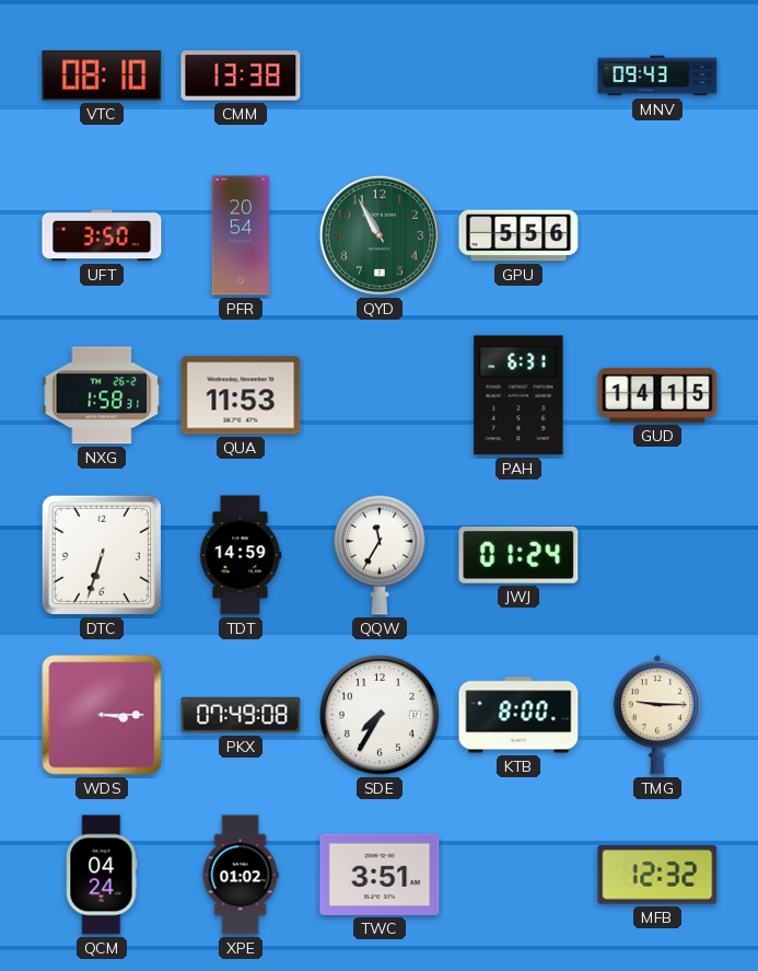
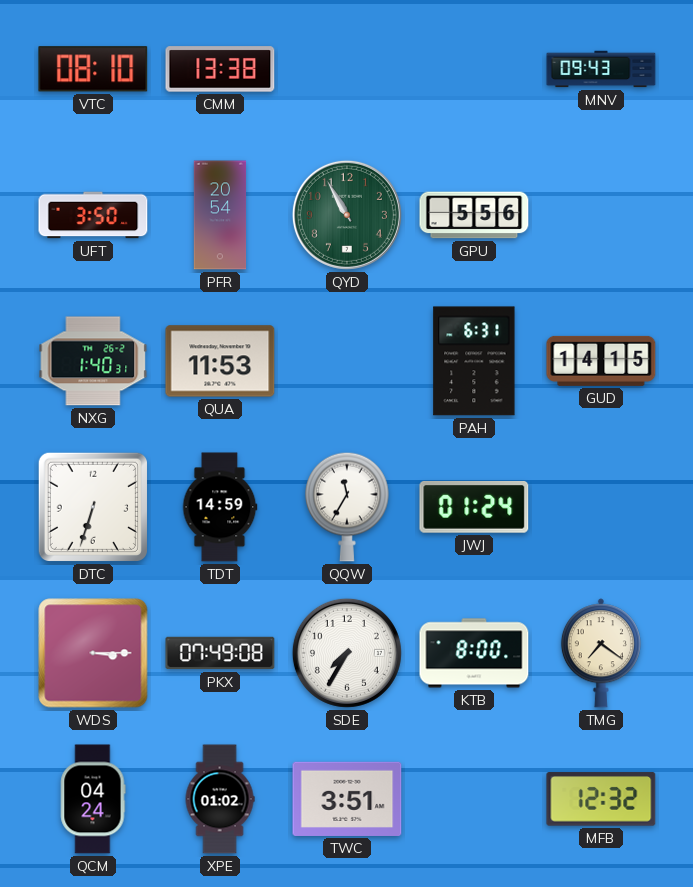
NXG: 1:58 -> 1:40 (93, 361)
TMG: 9:15 -> 7:21 (601, 653)
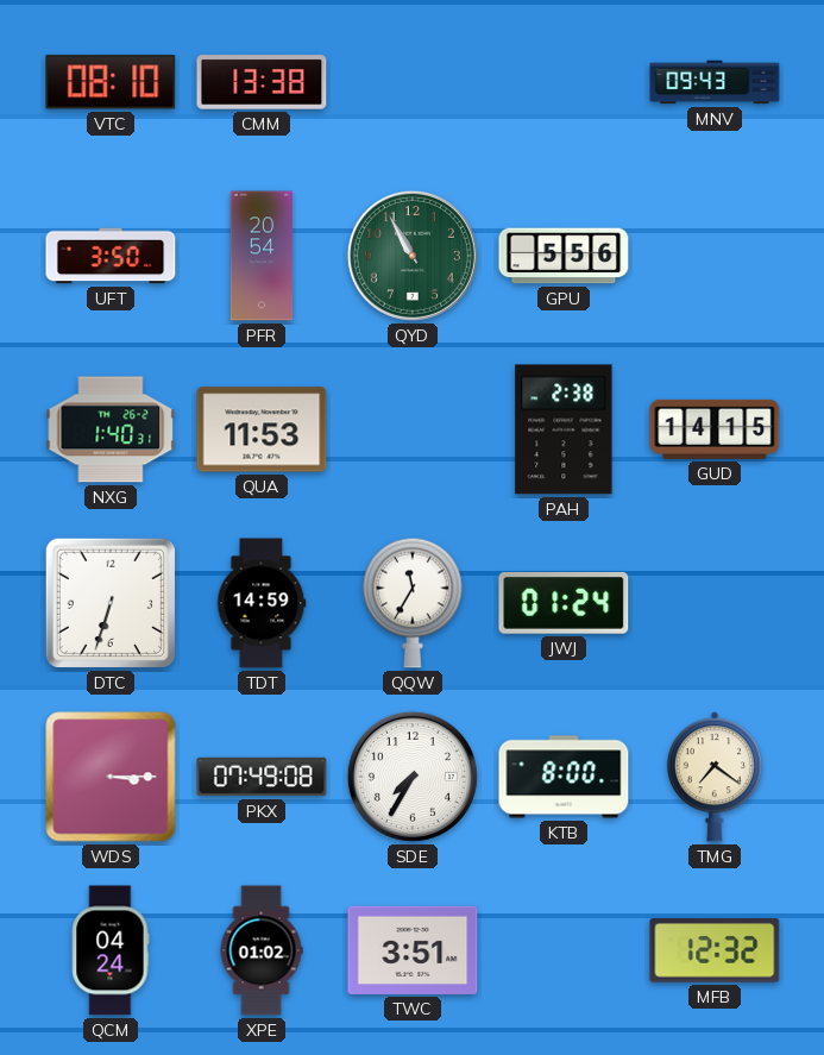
PAH: 6:31 -> 2:38 (564, 429)
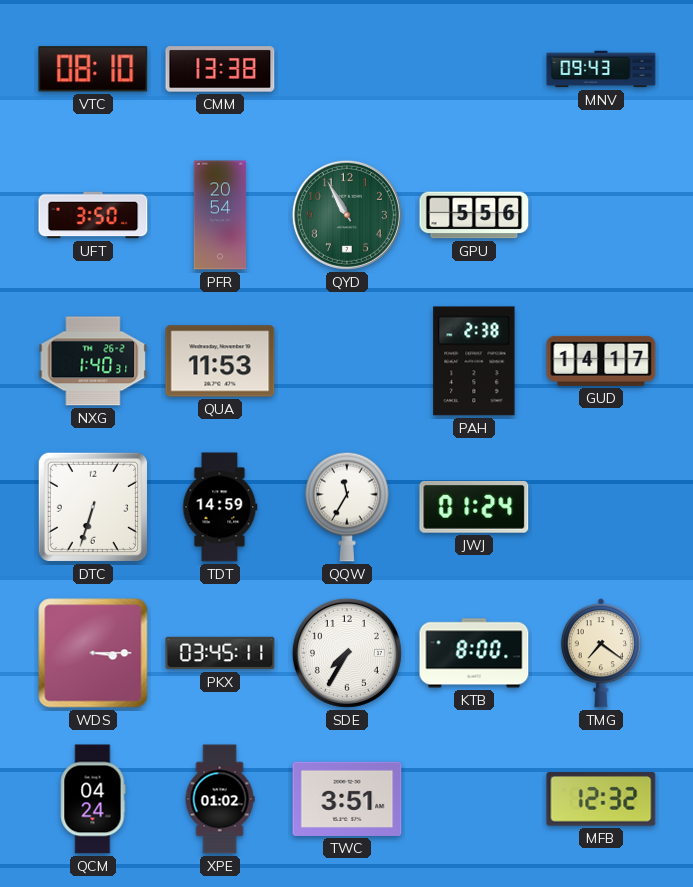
GUD: 14:15 -> 14:17 (601, 361)
PKX: 07:49 -> 03:45 (220, 653)
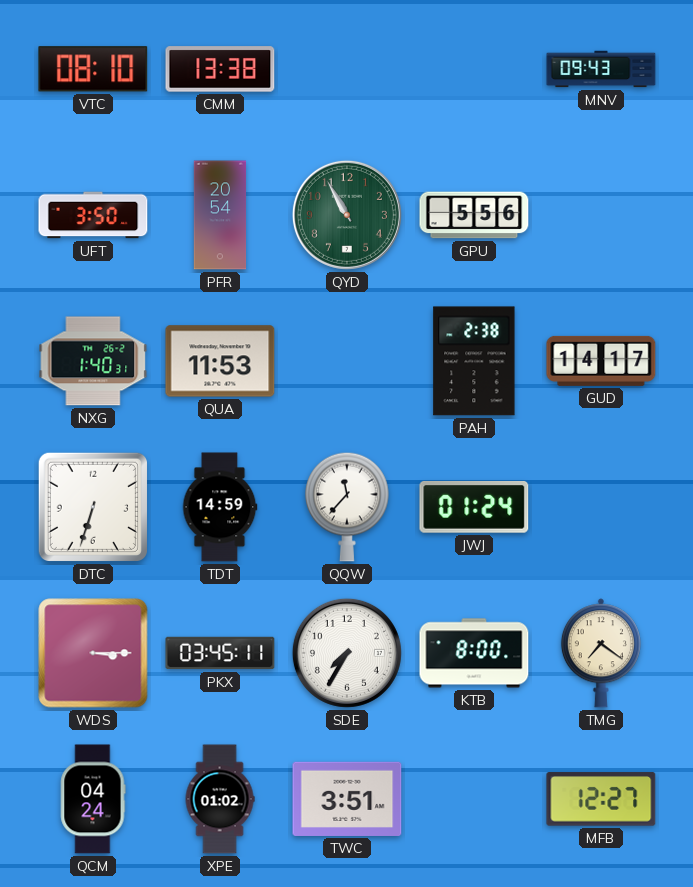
QQW: 11:35 -> 11:37 (347, 507)
MFB: 12:32 -> 12:27 (601, 799)
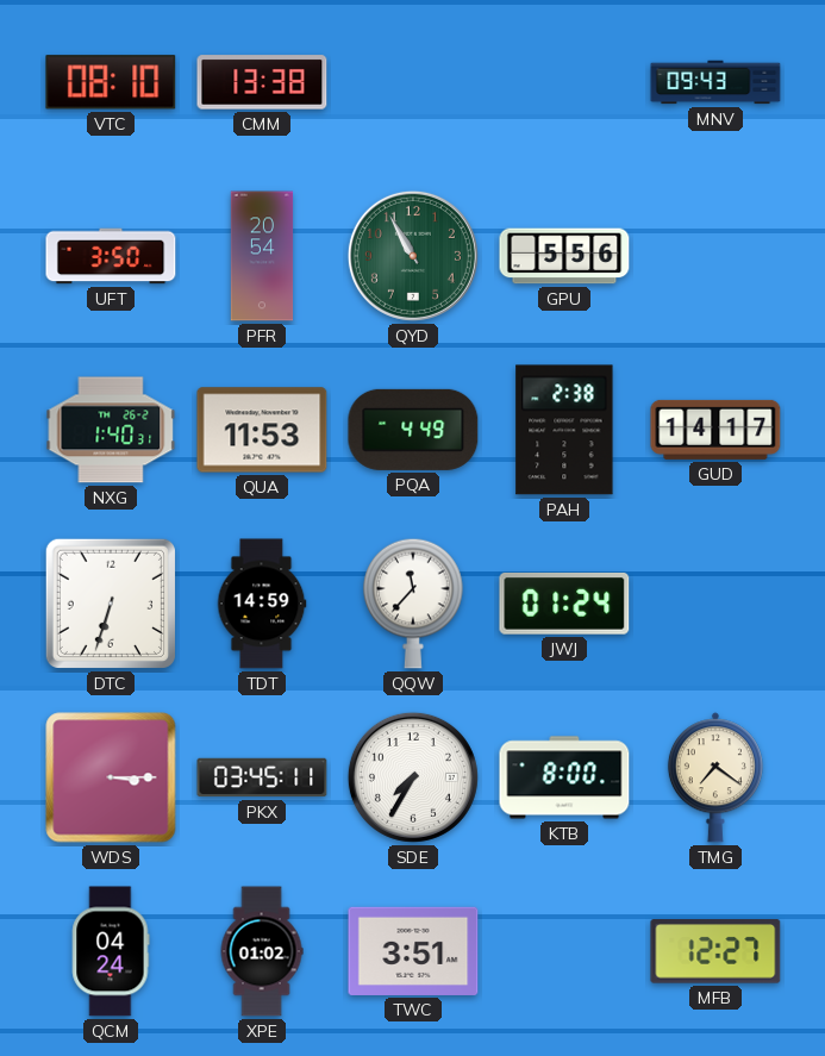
PQA: none -> 4:49 (413, 430)
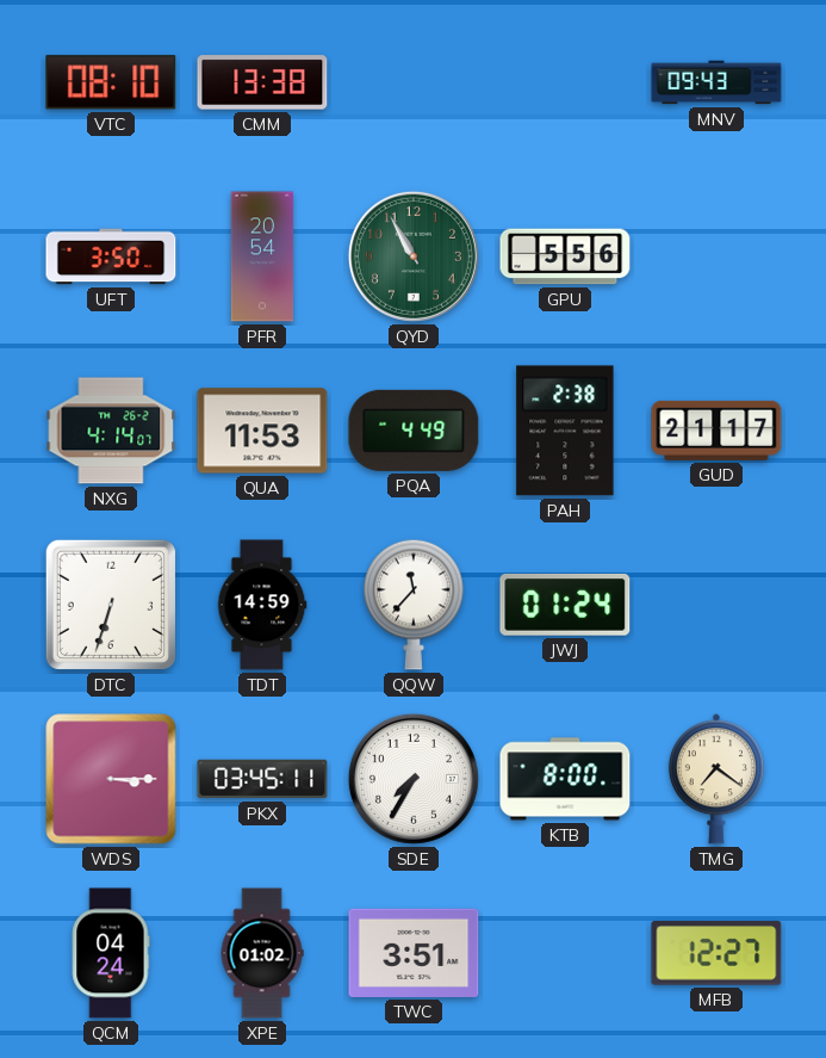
NXG: 1:40 -> 4:14 (111, 431)
GUD: 14:17 -> 21:17 (716, 431)
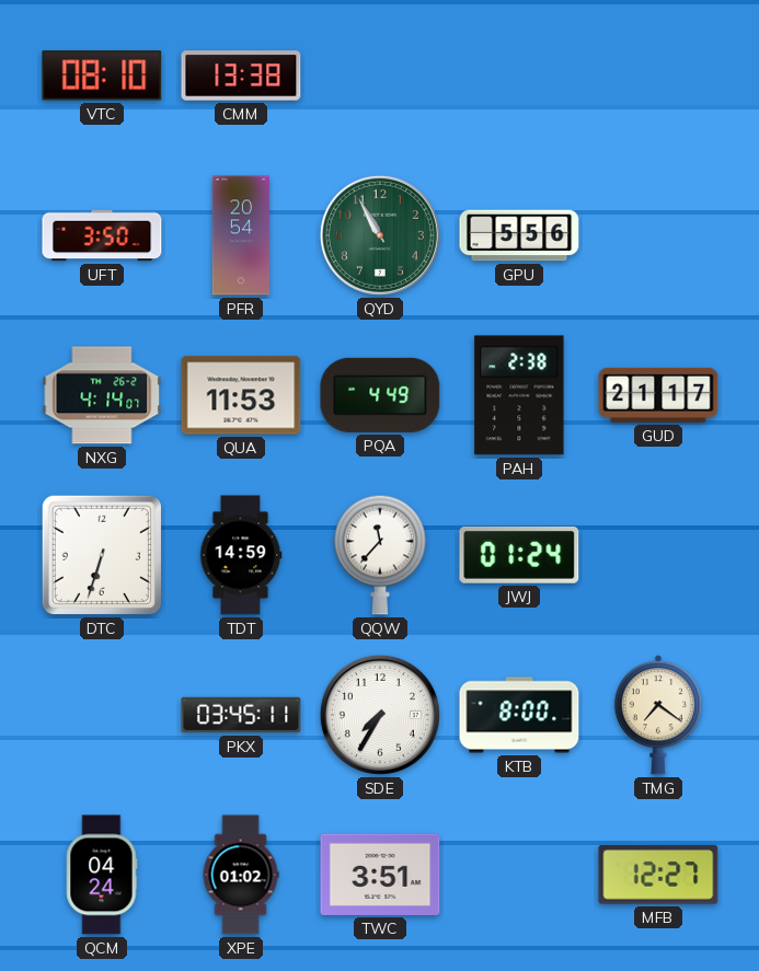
MNV: 09:43 -> none (716, 82)
WDS: 3:15 -> none (111, 779)
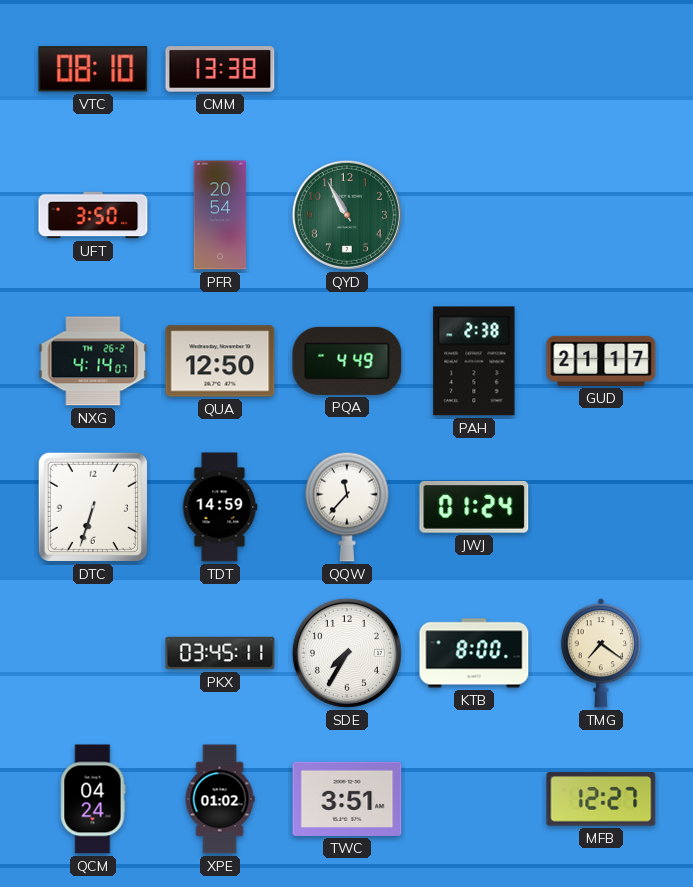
GPU: 5:56 -> none (519, 235)
QUA: 11:53 -> 12:50 (220, 361)
